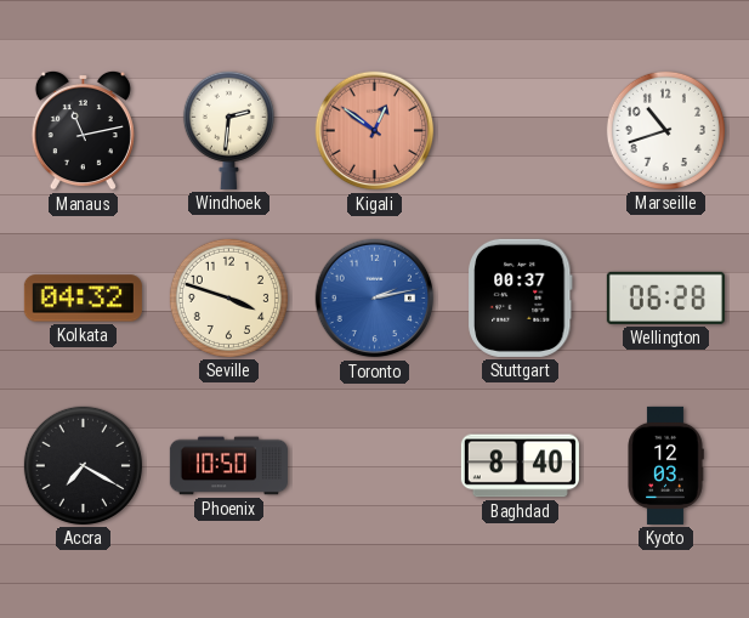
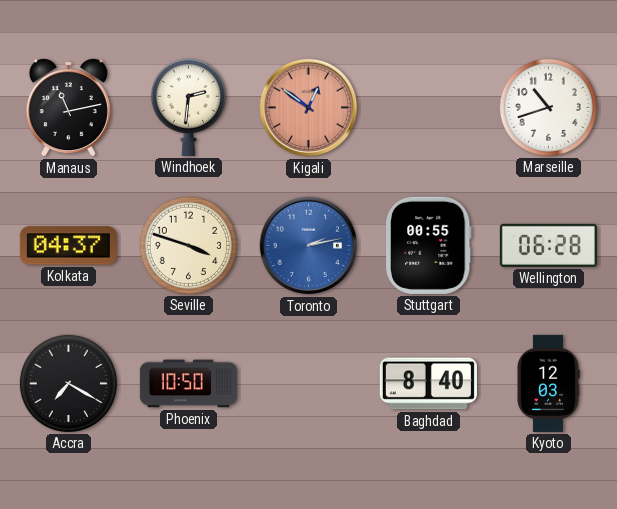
Kolkata: 04:32 -> 04:37 (68, 246)
Stuttgart: 00:37 -> 00:55 (428, 245)
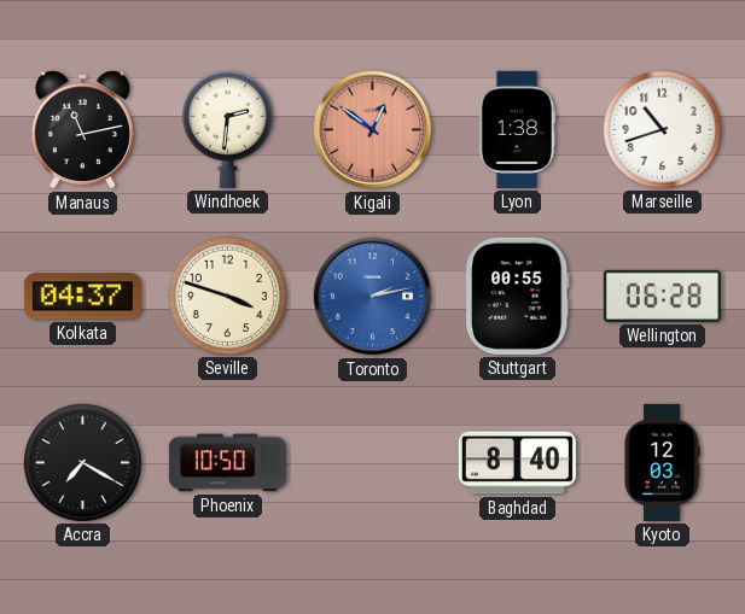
Lyon: none -> 1:38 (517, 129)
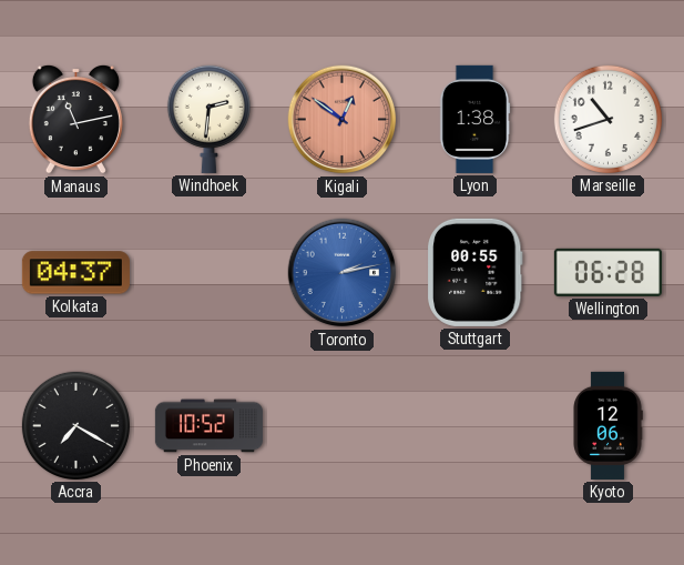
Seville: 3:48 -> none (227, 296)
Phoenix: 10:50 -> 10:52 (208, 426)
Baghdad: 8:40 -> none (517, 463)
Kyoto: 12:03 -> 12:06 (608, 425)
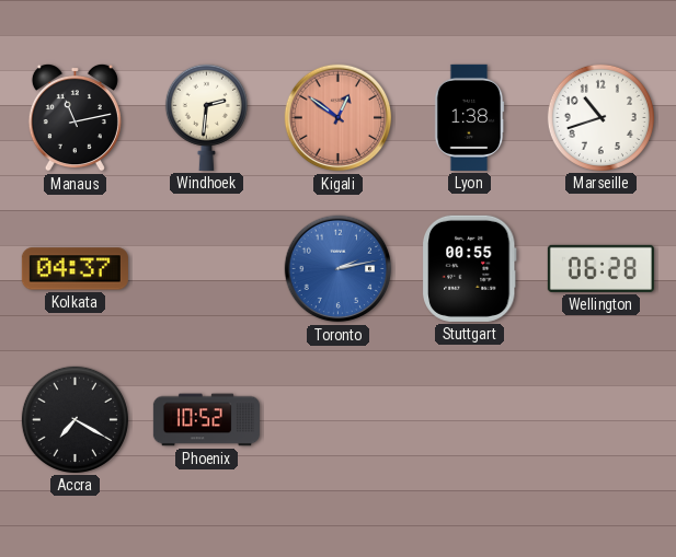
Kyoto: 12:06 -> none (608, 425)
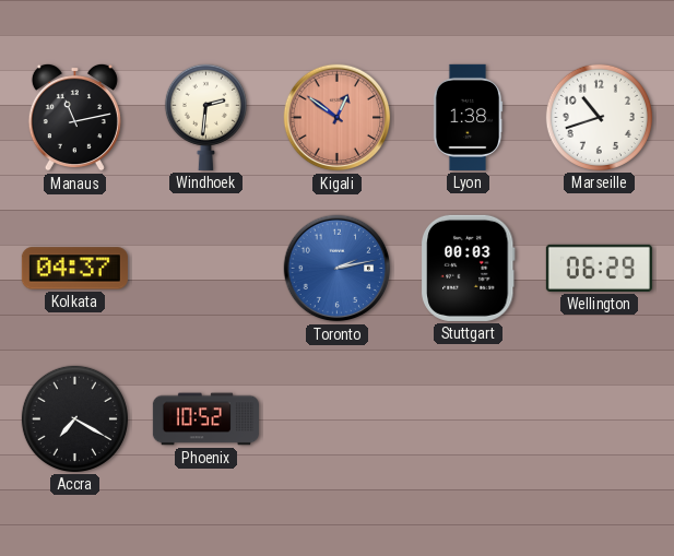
Stuttgart: 00:55 -> 00:03 (468, 268)
Wellington: 06:28 -> 06:29 (599, 268)
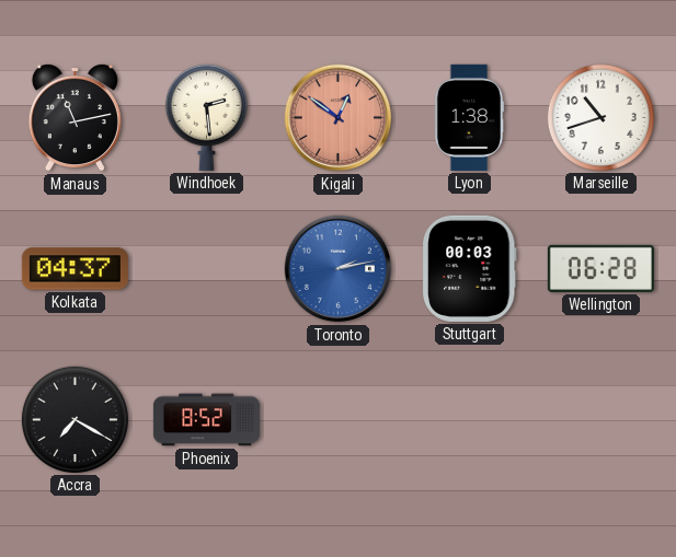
Windhoek: 2:31 -> 2:29 (206, 117)
Wellington: 06:29 -> 06:28 (600, 268)
Phoenix: 10:52 -> 8:52 (206, 420)
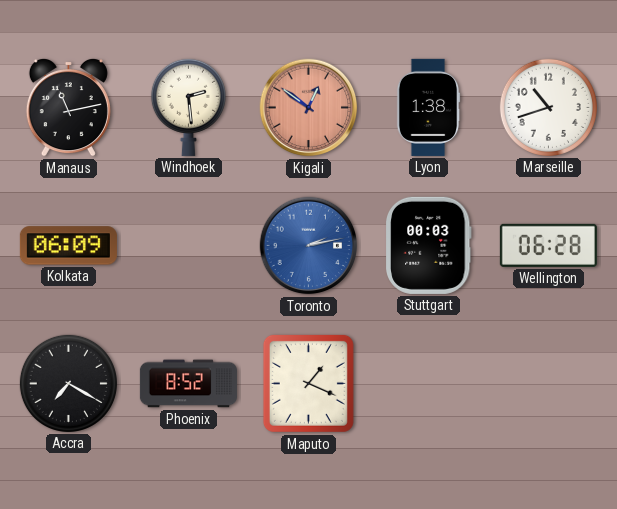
Kolkata: 04:37 -> 06:09 (68, 246)
Maputo: none -> 1:19 (308, 383)
